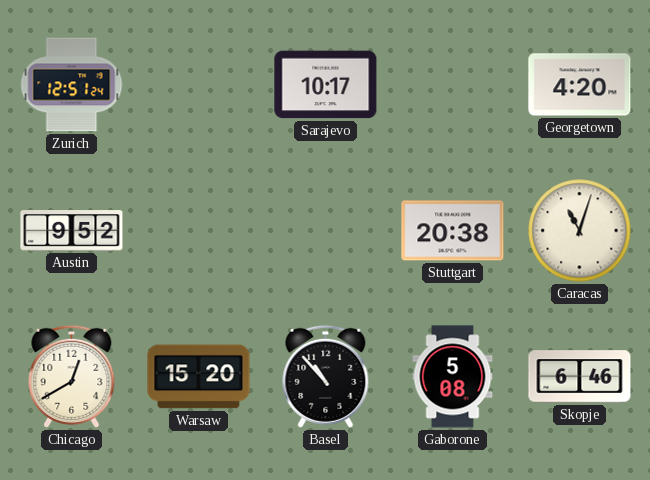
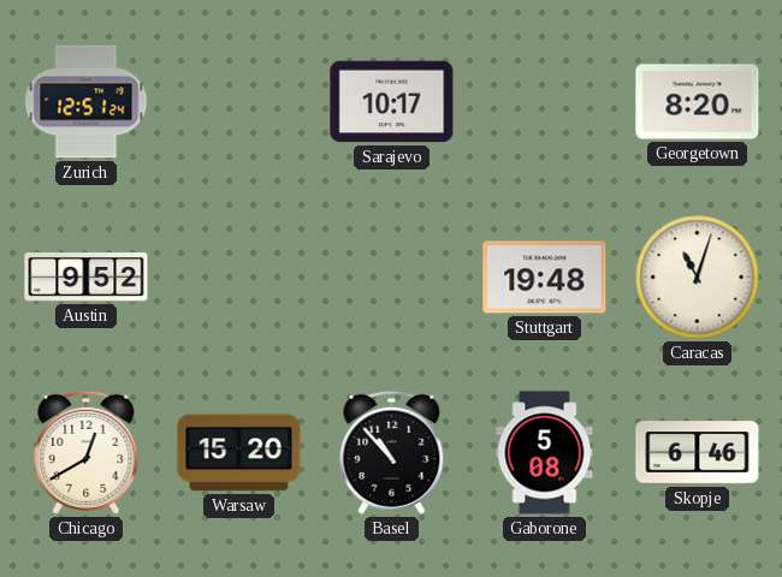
Georgetown: 4:20 -> 8:20 (698, 102)
Stuttgart: 20:38 -> 19:48 (545, 278)
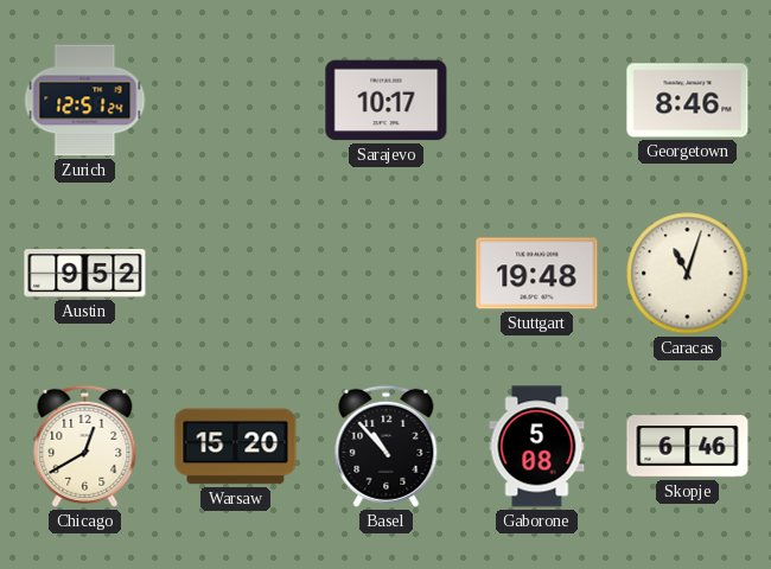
Georgetown: 8:20 -> 8:46 (688, 101)
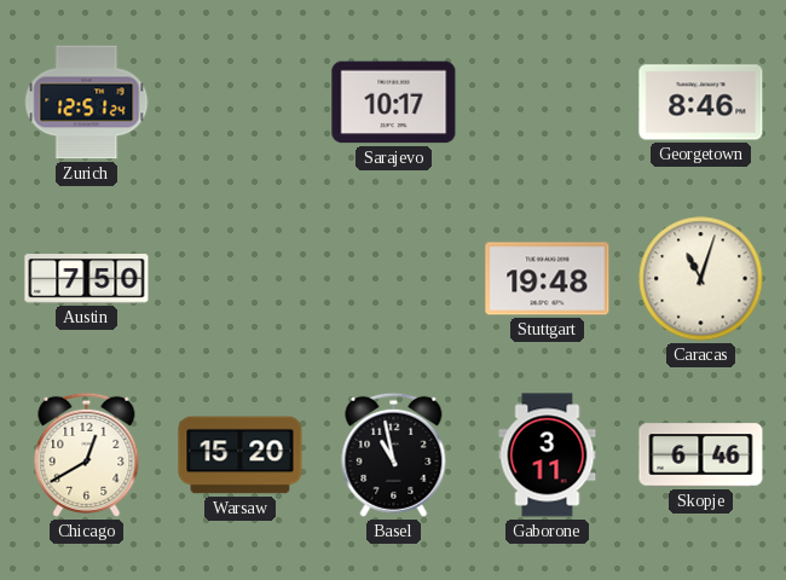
Austin: 9:52 -> 7:50 (87, 279)
Basel: 10:53 -> 10:58 (394, 454)
Gaborone: 5:08 -> 3:11 (548, 456)
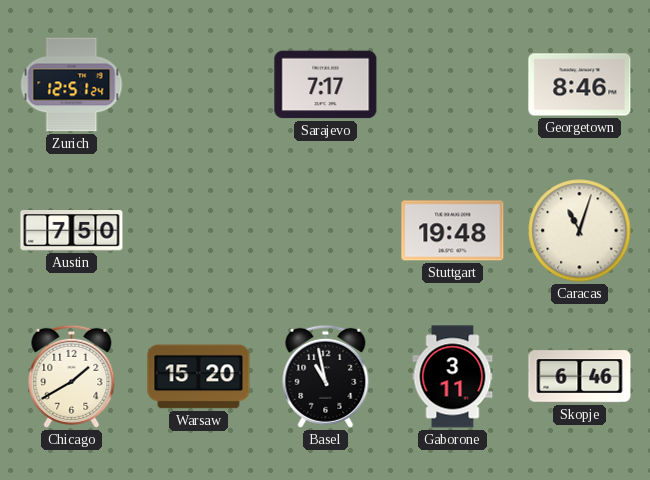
Sarajevo: 10:17 -> 7:17 (326, 85)
Chicago: 12:40 -> 1:40 (72, 376)
